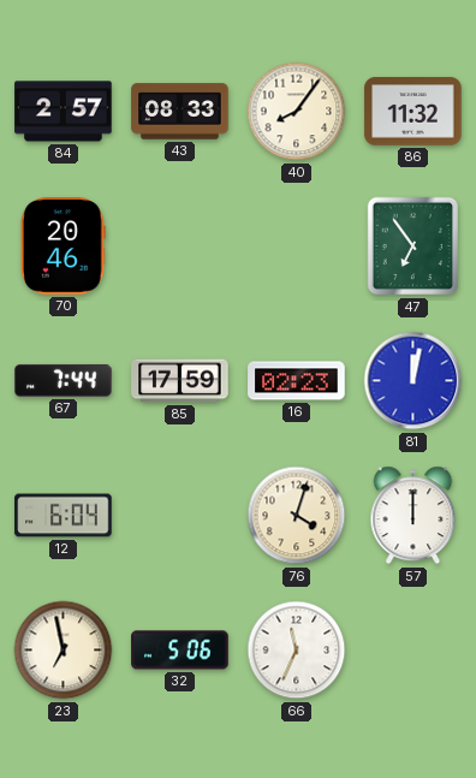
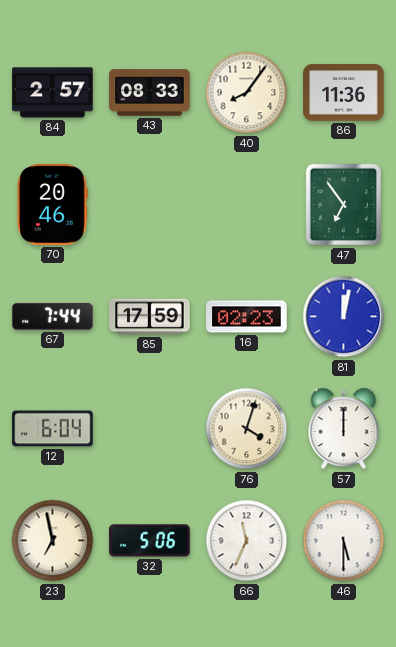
86: 11:32 -> 11:36 (344, 93)
46: none -> 5:30 (344, 541)
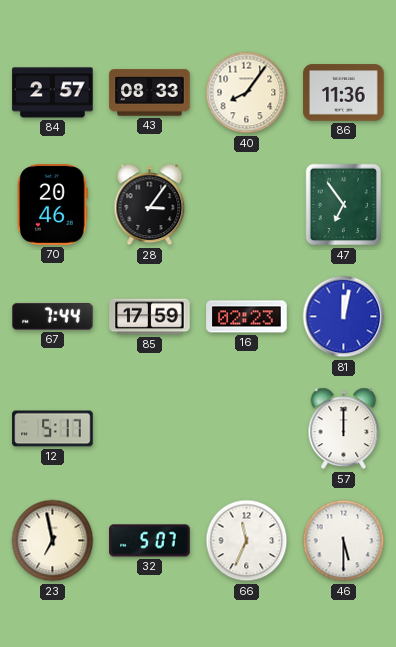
28: none -> 3:06 (150, 205)
12: 6:04 -> 5:17 (53, 429)
76: 4:03 -> none (247, 429)
32: 5:06 -> 5:07 (150, 541)
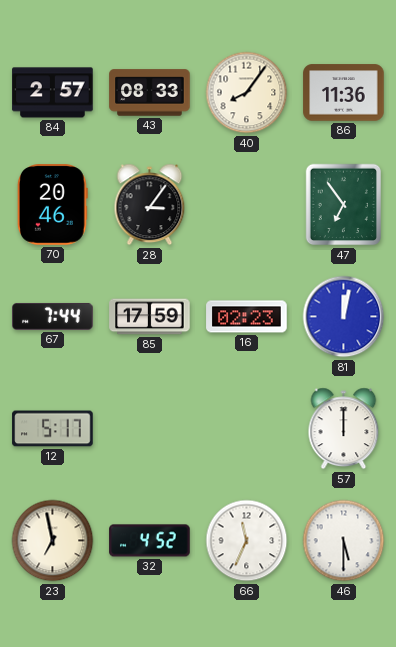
32: 5:07 -> 4:52 (150, 541)
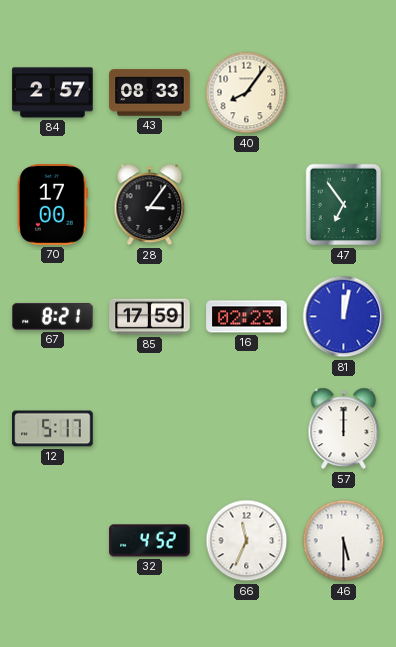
86: 11:36 -> none (344, 93)
70: 20:46 -> 17:00 (52, 205)
67: 7:44 -> 8:21 (53, 316)
23: 6:58 -> none (53, 541)
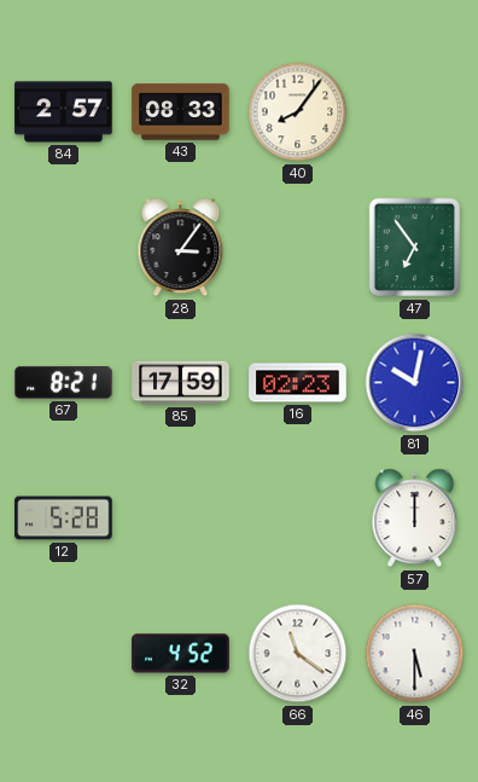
70: 17:00 -> none (52, 205)
81: 12:02 -> 10:02 (415, 383)
12: 5:17 -> 5:28 (64, 519)
66: 11:34 -> 11:21 (298, 654)
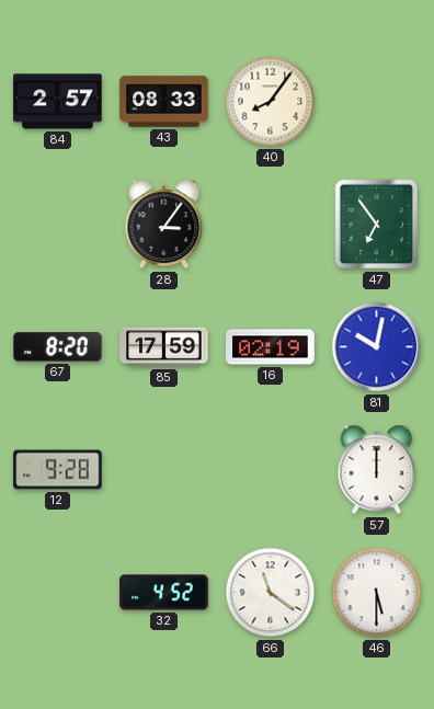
67: 8:21 -> 8:20 (58, 346)
16: 02:23 -> 02:19 (271, 347)
12: 5:28 -> 9:28 (58, 470)
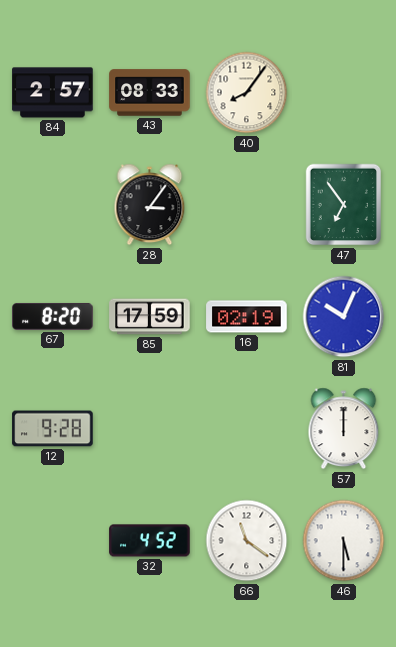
81: 10:02 -> 10:04 (344, 317)
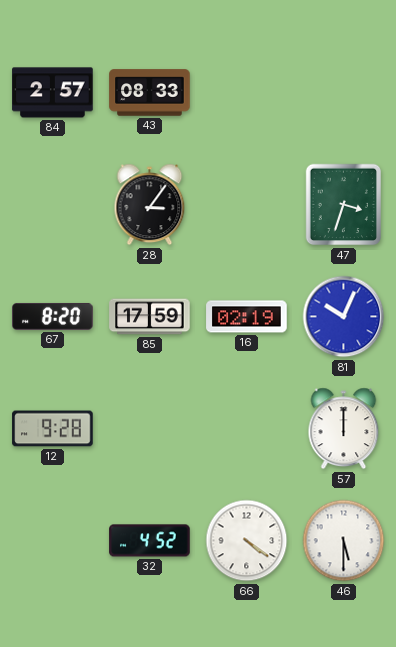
40: 8:06 -> none (247, 93)
47: 6:54 -> 3:33 (344, 205)
66: 11:21 -> 4:21 (247, 541)
